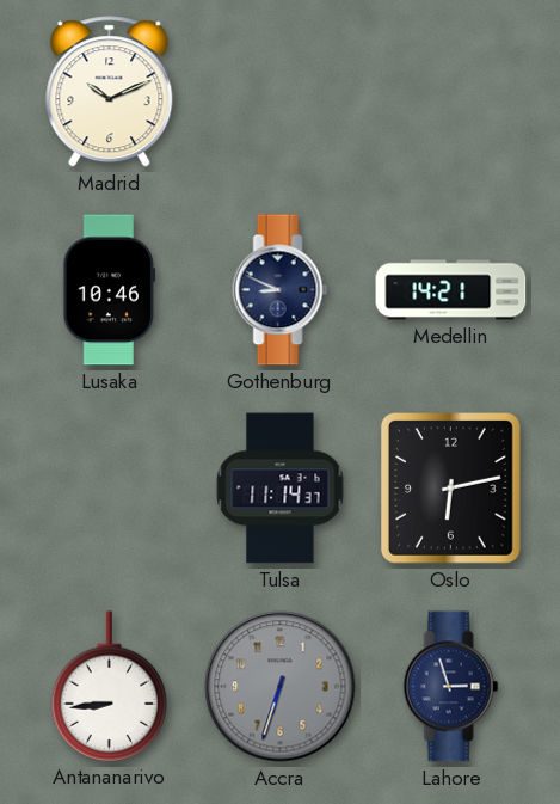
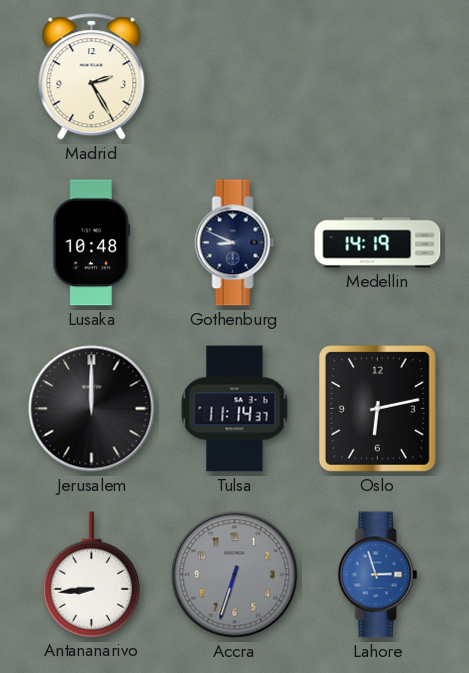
Madrid: 10:11 -> 2:25 (92, 77)
Lusaka: 10:46 -> 10:48 (92, 243)
Medellin: 14:21 -> 14:19 (378, 243)
Jerusalem: none -> 12:00 (92, 409)
Lahore dial: navy -> blue (378, 575)
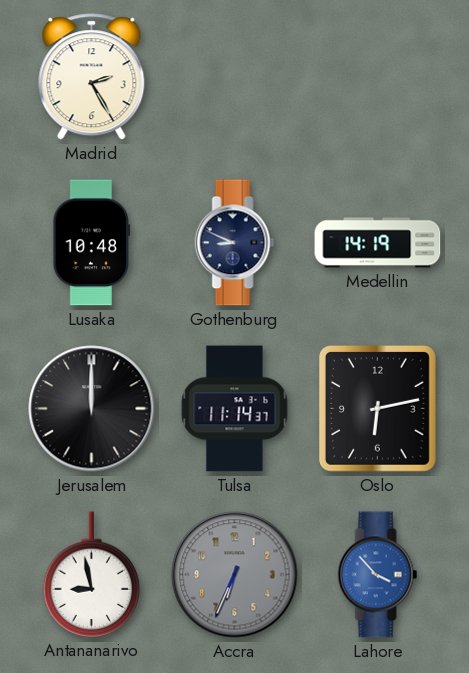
Antananarivo: 8:44 -> 8:58 (92, 574)
Accra: 6:33 -> 6:34 (235, 575)
Lahore: 2:57 -> 3:53 (378, 575)
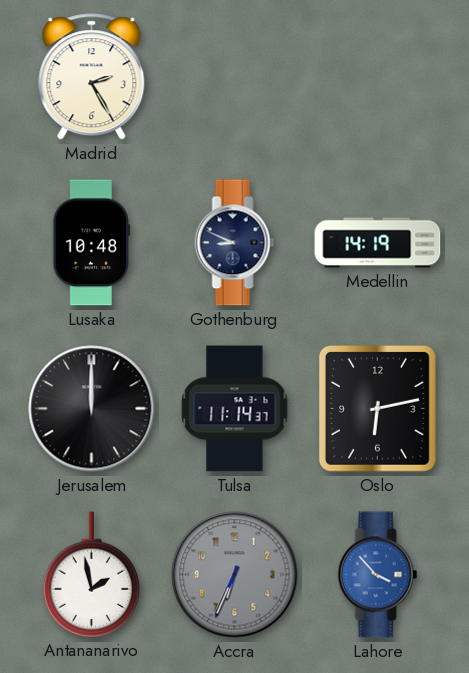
Antananarivo: 8:58 -> 1:58 (92, 574)
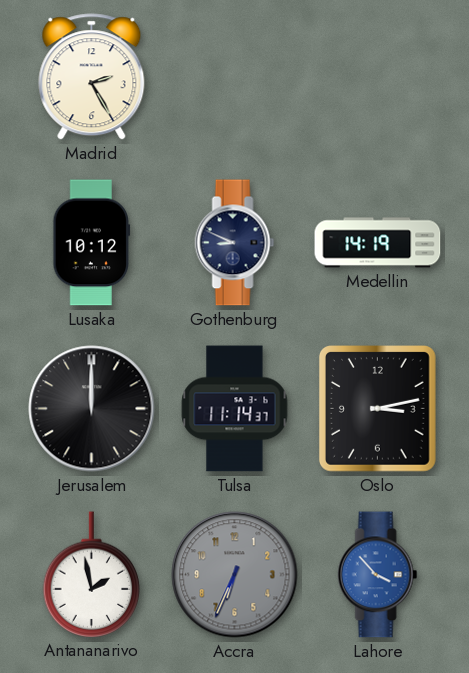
Lusaka: 10:48 -> 10:12 (92, 243)
Oslo: 6:13 -> 3:13 (377, 409)
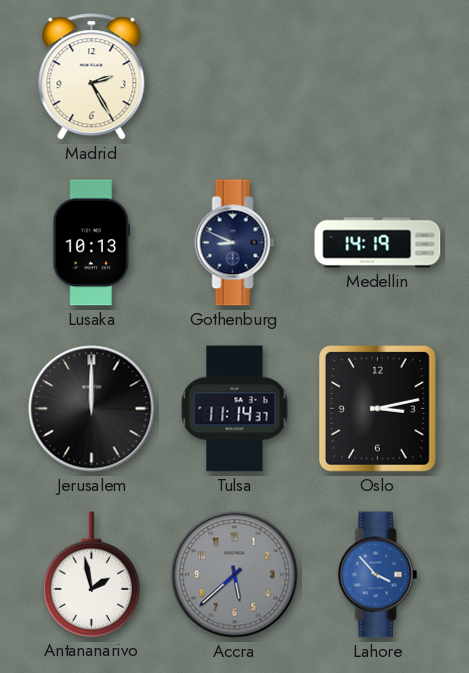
Lusaka: 10:12 -> 10:13 (92, 243)
Accra: 6:34 -> 5:38 (235, 575)
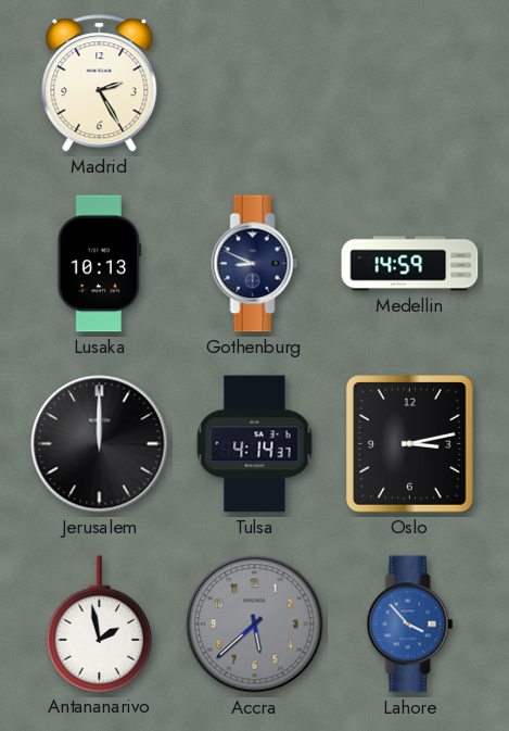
Medellin: 14:19 -> 14:59 (410, 264)
Tulsa: 11:14 -> 4:14 (255, 444)
